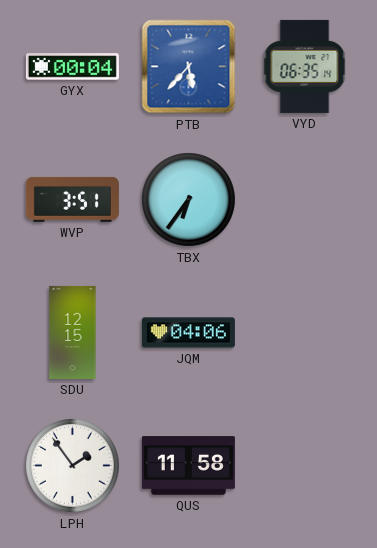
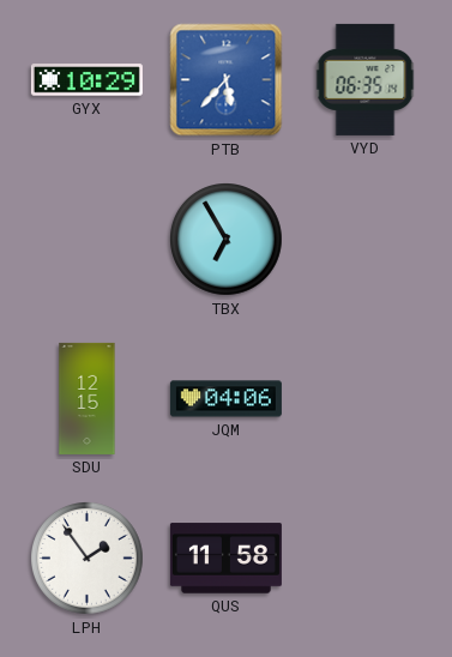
GYX: 00:04 -> 10:29 (86, 80)
WVP: 3:51 -> none (72, 199)
TBX: 6:36 -> 6:55 (227, 240)
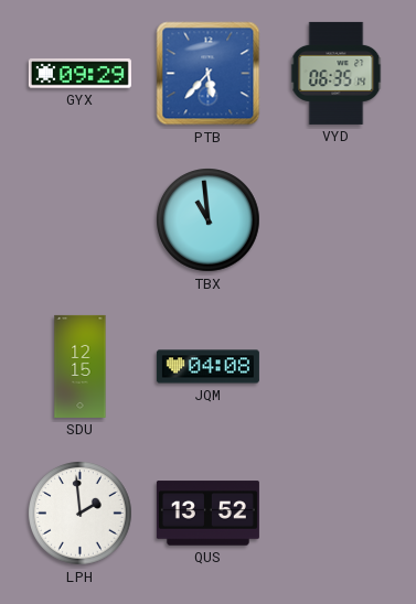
GYX: 10:29 -> 09:29 (79, 74)
TBX: 6:55 -> 10:59 (209, 220)
JQM: 04:06 -> 04:08 (207, 367)
LPH: 1:54 -> 1:59 (81, 514)
QUS: 11:58 -> 13:52 (207, 514)
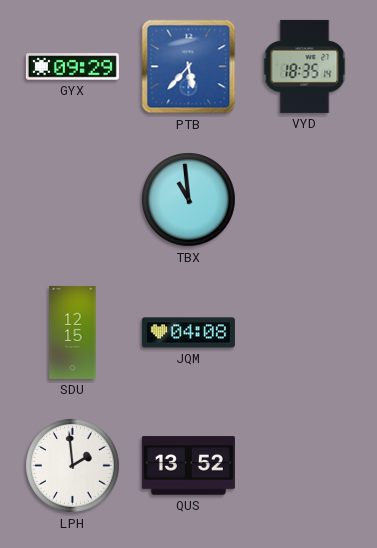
VYD: 06:35 -> 18:35 (305, 66)
